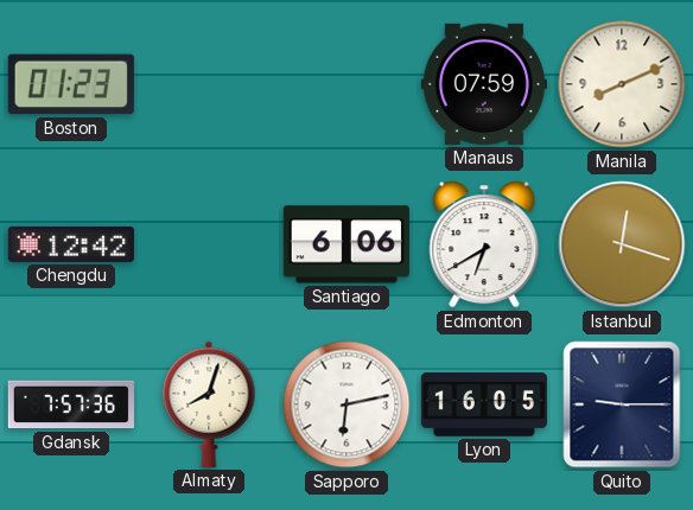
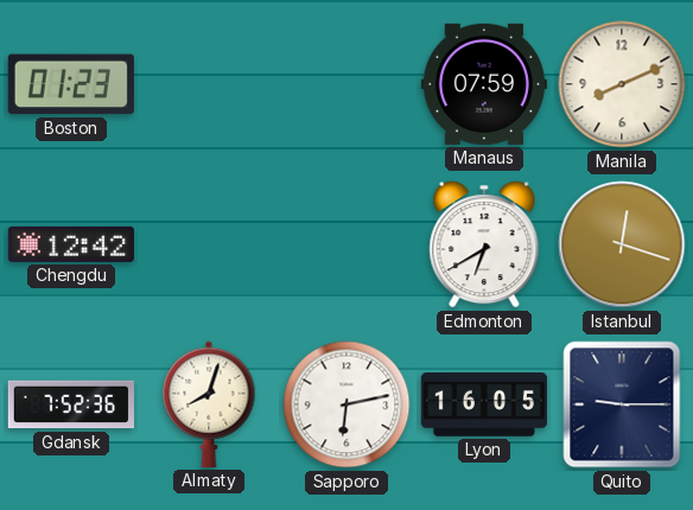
Santiago: 6:06 -> none (346, 244)
Gdansk: 7:57 -> 7:52 (71, 404)
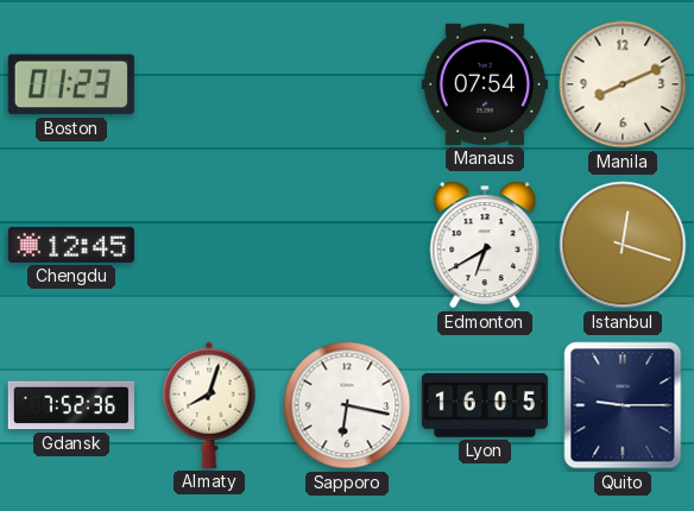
Manaus: 07:59 -> 07:54 (485, 84)
Chengdu: 12:42 -> 12:45 (71, 245)
Sapporo: 6:13 -> 6:17 (347, 405)
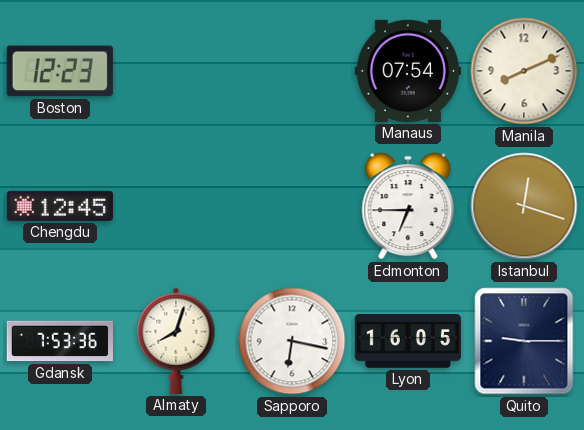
Boston: 01:23 -> 12:23 (60, 71)
Edmonton: 6:40 -> 6:45 (408, 206)
Gdansk: 7:52 -> 7:53 (60, 341)
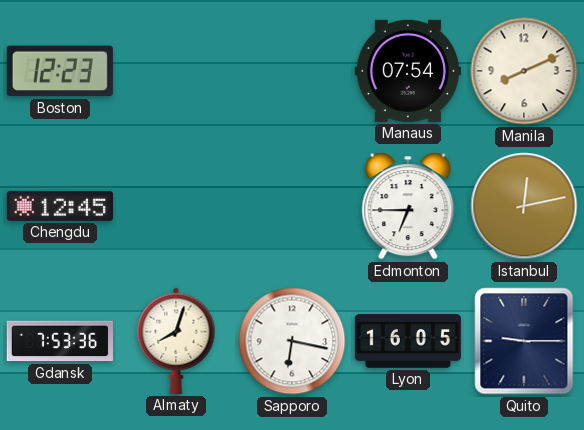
Istanbul: 12:18 -> 12:13 (524, 206)
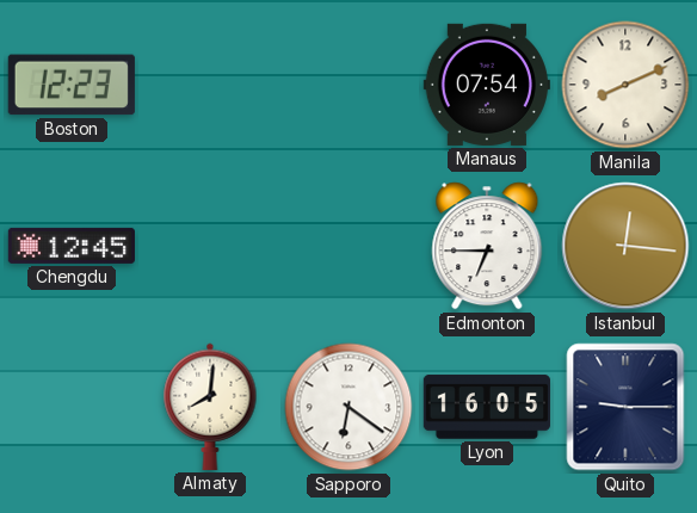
Istanbul: 12:13 -> 12:16 (625, 246)
Gdansk: 7:53 -> none (60, 341)
Almaty: 8:03 -> 8:01 (210, 407)
Sapporo: 6:17 -> 6:21 (348, 407)
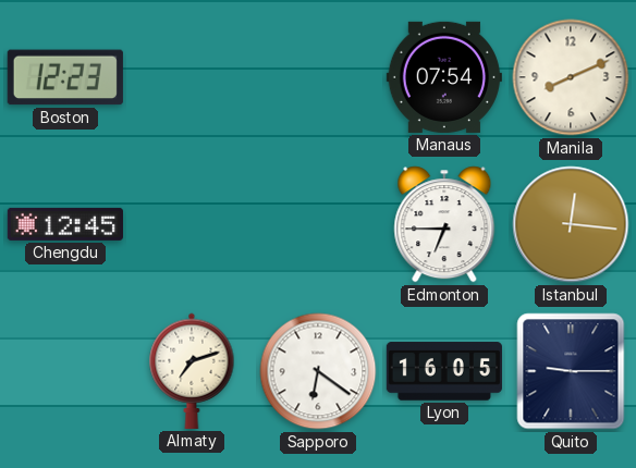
Almaty: 8:01 -> 7:12 (192, 371)
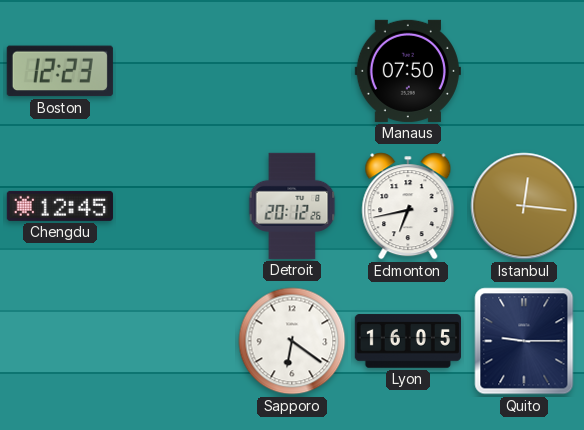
Manaus: 07:54 -> 07:50 (408, 71)
Manila: 8:11 -> none (571, 77)
Detroit: none -> 20:12 (292, 206)
Edmonton: 6:45 -> 6:43 (408, 206)
Almaty: 7:12 -> none (192, 371)
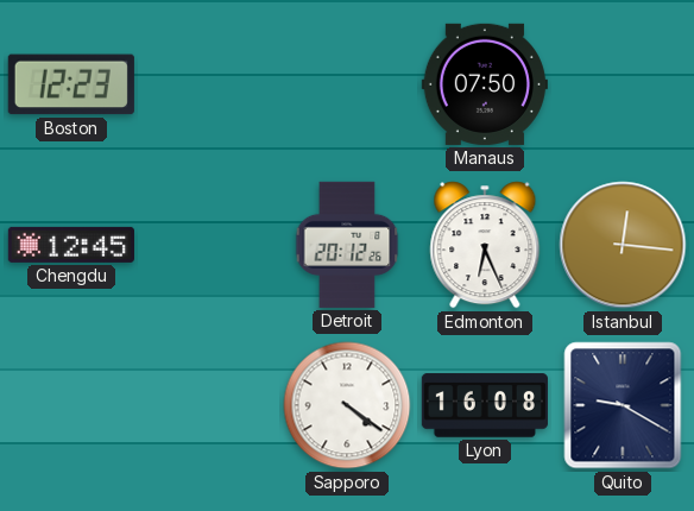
Edmonton: 6:43 -> 6:26 (485, 245)
Sapporo: 6:21 -> 4:21 (347, 405)
Lyon: 16:05 -> 16:08 (485, 405)
Quito: 9:15 -> 9:20 (623, 405)
